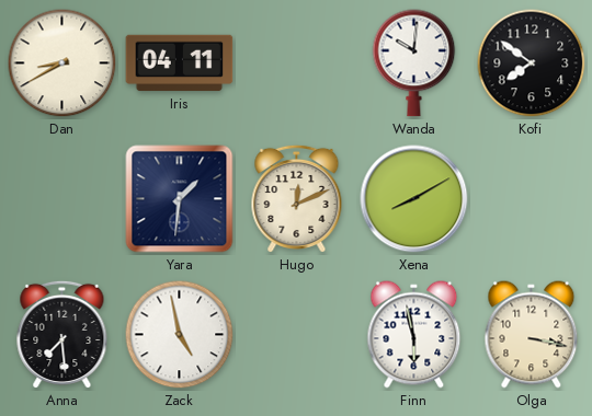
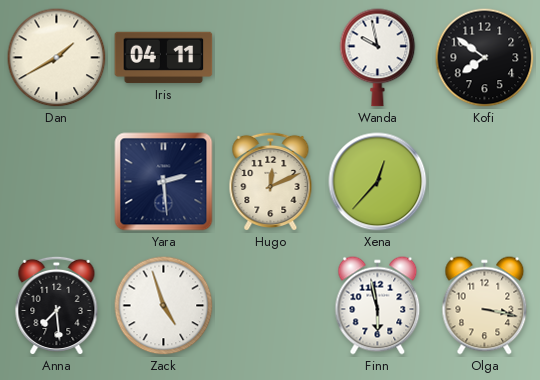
Dan: 8:40 -> 1:40 (57, 58)
Wanda: 10:01 -> 9:58 (378, 58)
Yara: 1:31 -> 2:29 (164, 182)
Xena: 8:10 -> 12:37 (378, 182)
Zack: 4:58 -> 4:57 (164, 306)
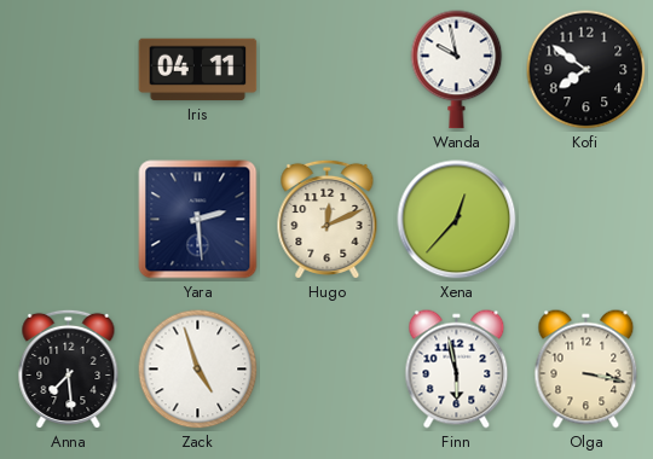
Dan: 1:40 -> none (57, 58)
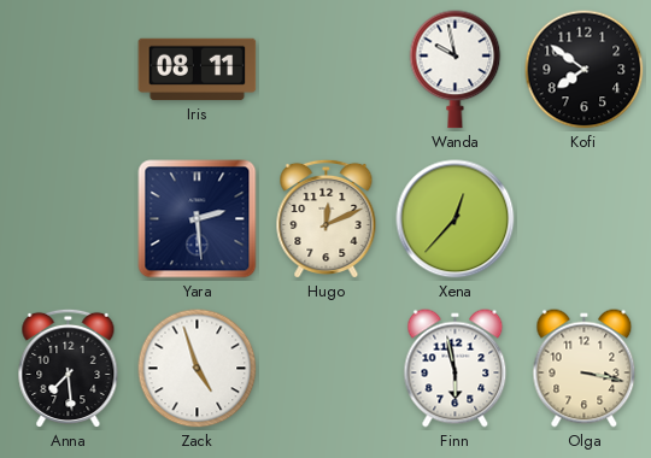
Iris: 04:11 -> 08:11 (198, 70)
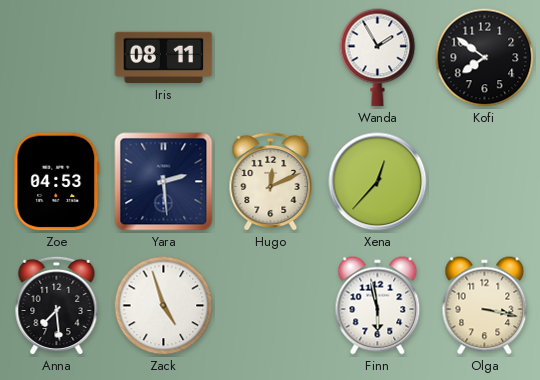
Wanda: 9:58 -> 1:55 (378, 58)
Zoe: none -> 04:53 (57, 182)
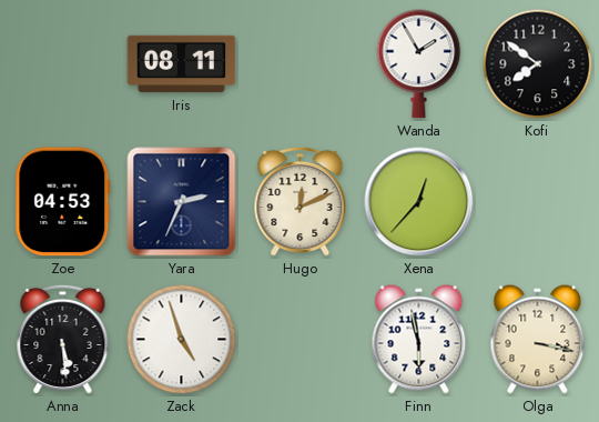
Yara: 2:29 -> 2:34 (182, 202)
Anna: 7:29 -> 5:29 (63, 340)
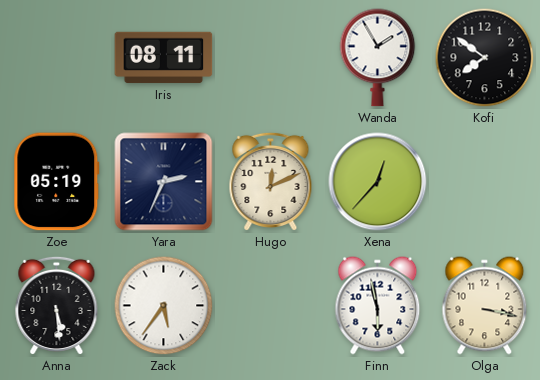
Zoe: 04:53 -> 05:19 (57, 182)
Zack: 4:57 -> 5:36 (164, 306)
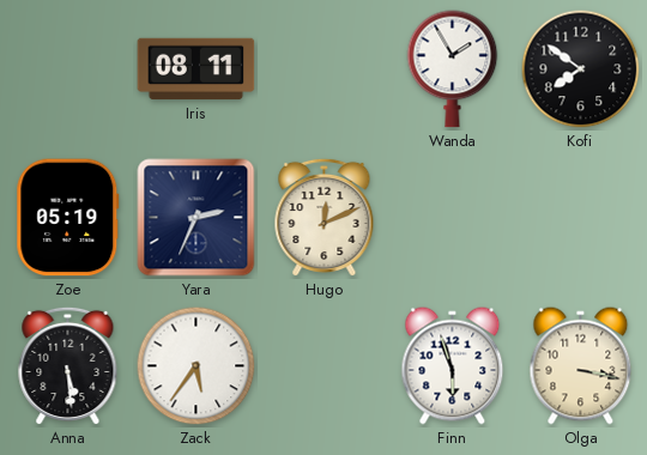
Xena: 12:37 -> none (378, 182)
Finn: 5:58 -> 5:57 (453, 366)
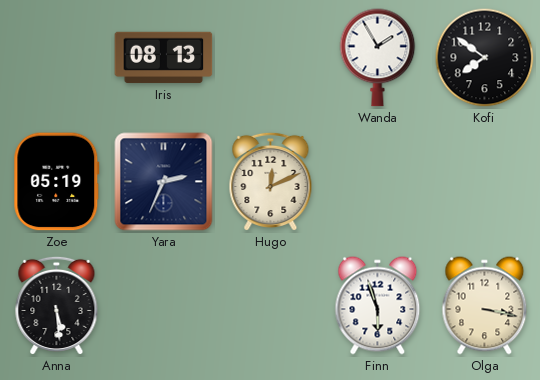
Iris: 08:11 -> 08:13 (164, 58)
Zack: 5:36 -> none (196, 366)
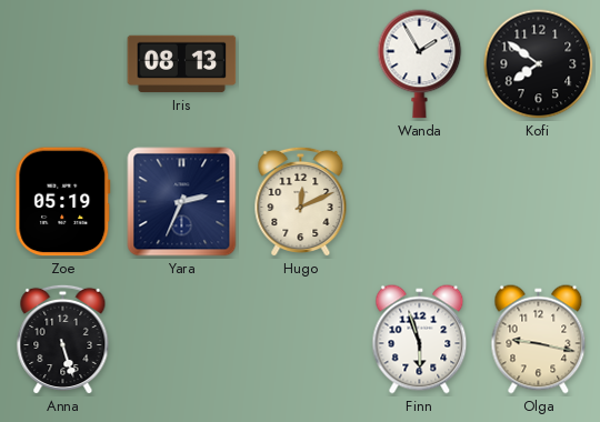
Anna: 5:29 -> 5:27 (63, 340)
Olga: 3:17 -> 9:17 (539, 340)
